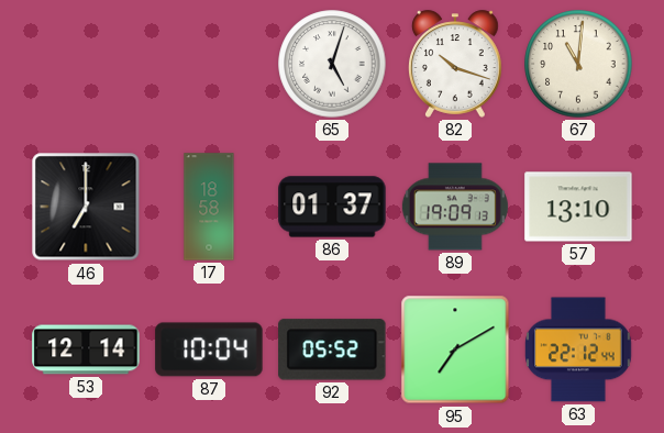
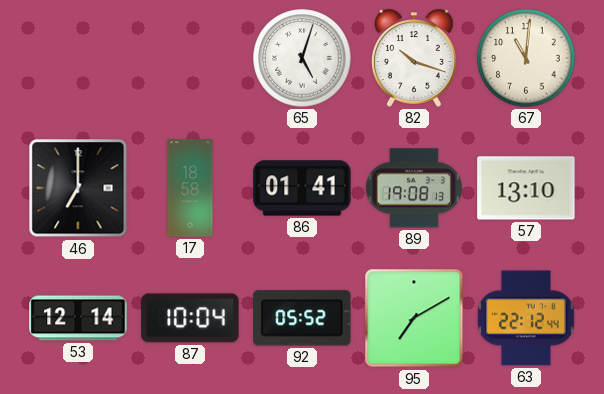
86: 01:37 -> 01:41 (302, 188)
89: 19:09 -> 19:08 (414, 188)
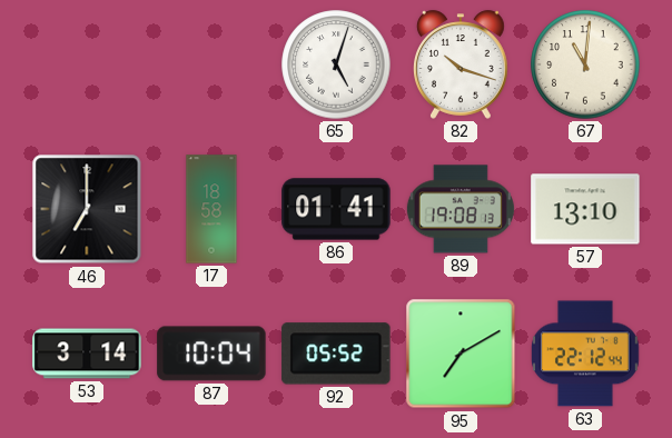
53: 12:14 -> 3:14 (87, 354)
